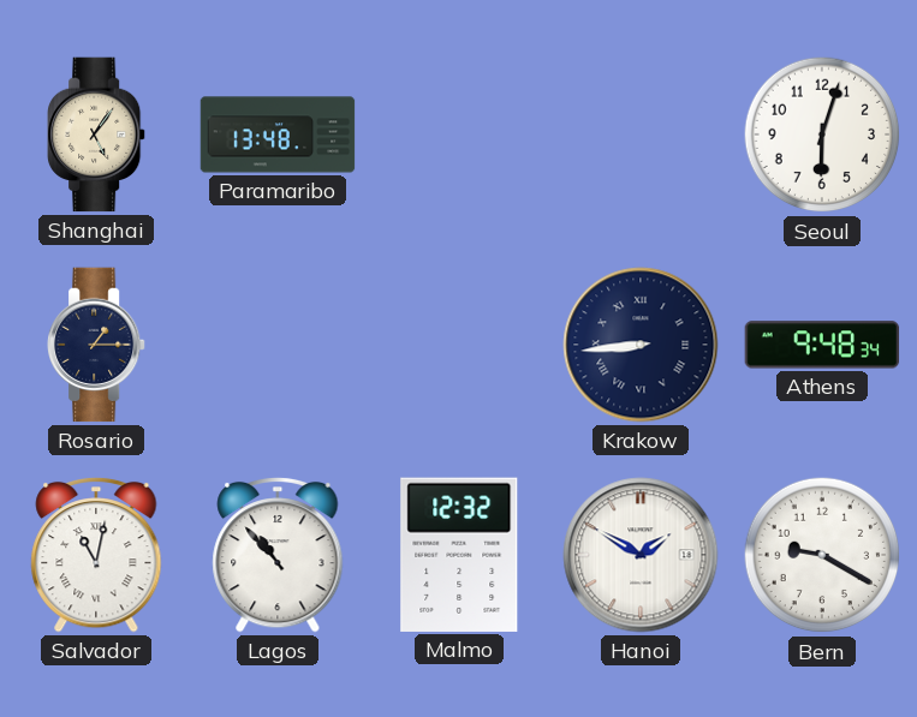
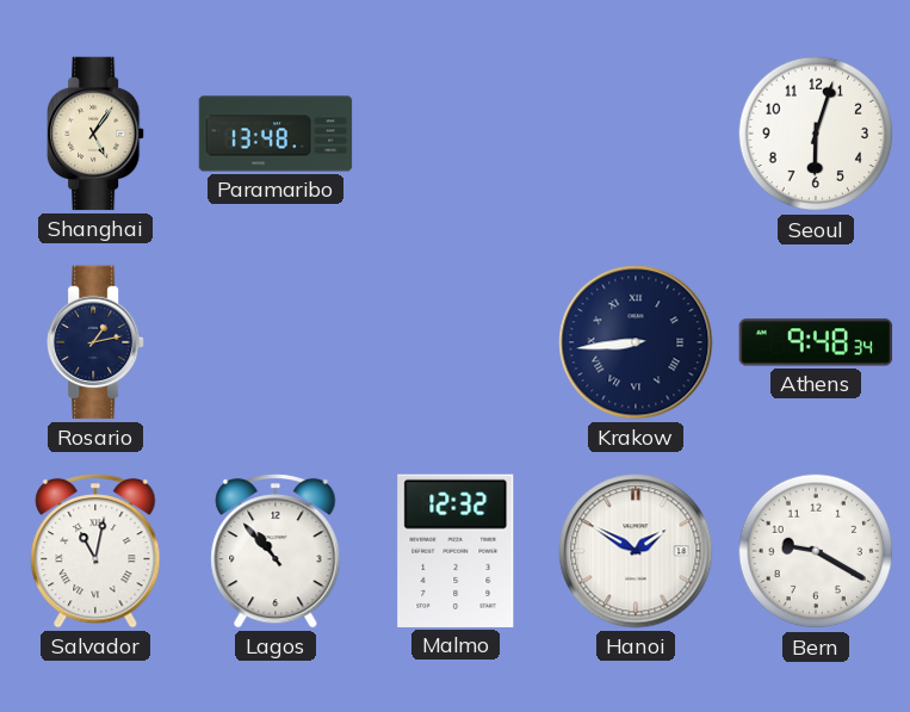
Rosario: 1:15 -> 1:13 (97, 342)
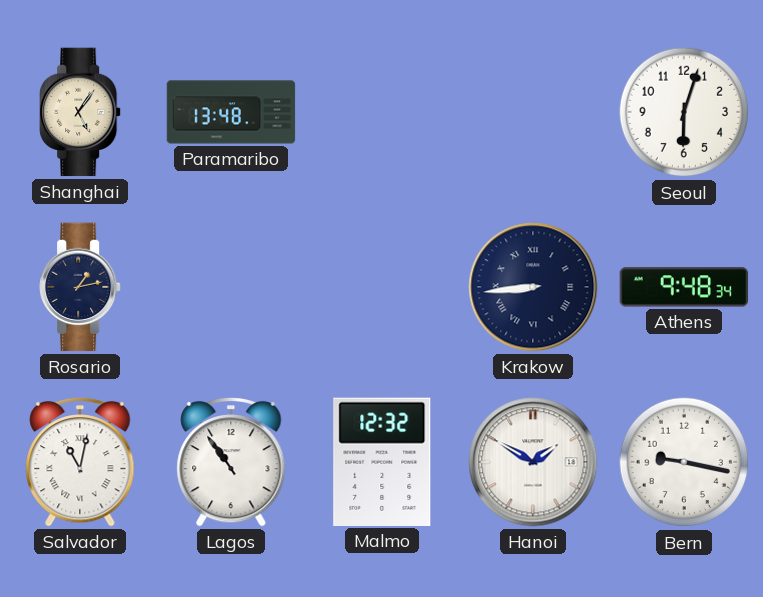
Lagos: 10:53 -> 10:54 (231, 462)
Bern: 9:20 -> 9:17 (684, 462)
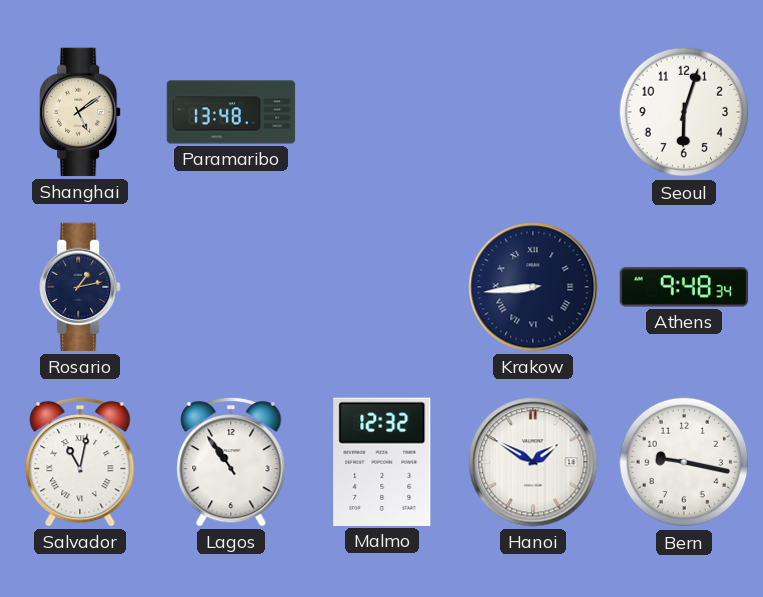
Shanghai: 5:06 -> 5:09 (81, 112)
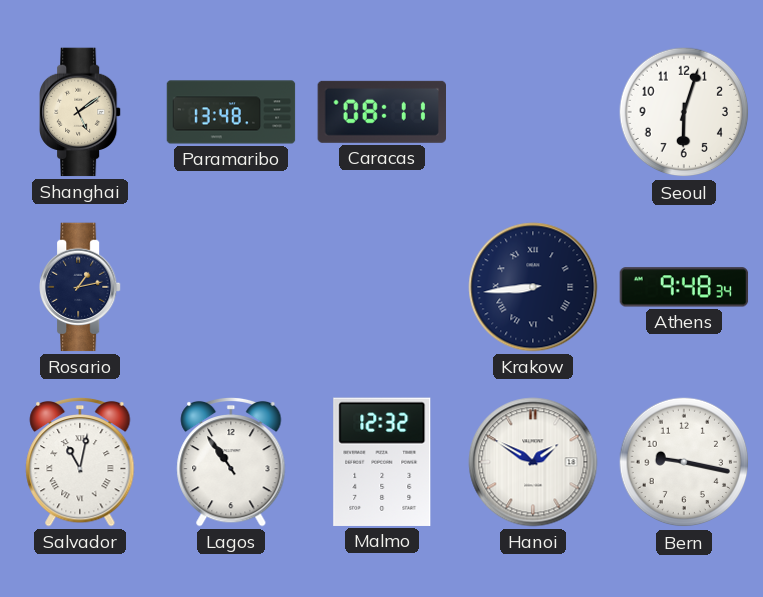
Caracas: none -> 08:11 (381, 112)
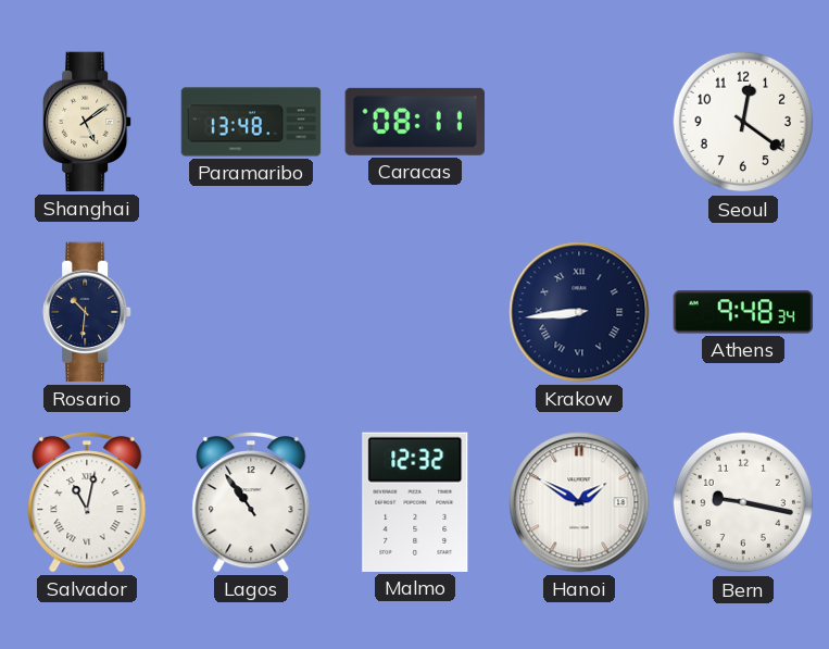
Seoul: 6:03 -> 12:21 (743, 122)
Rosario: 1:13 -> 10:31 (88, 312)
